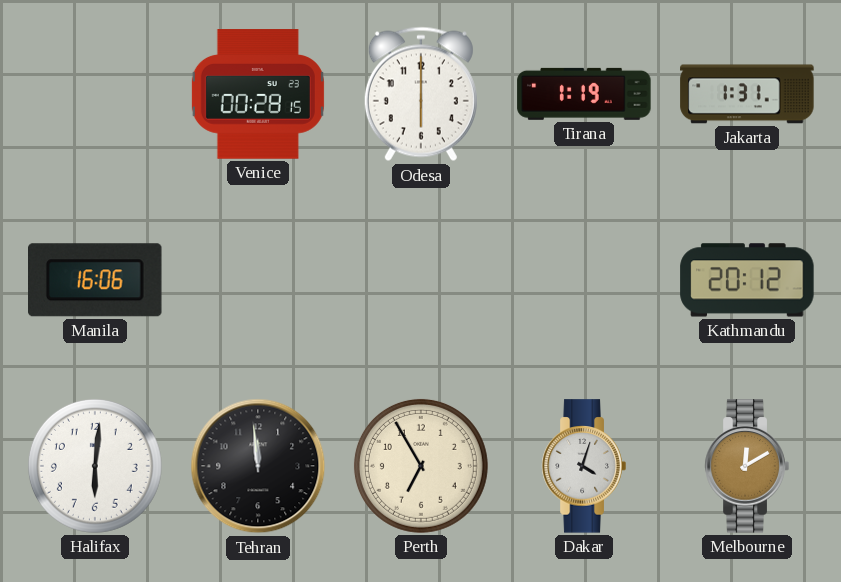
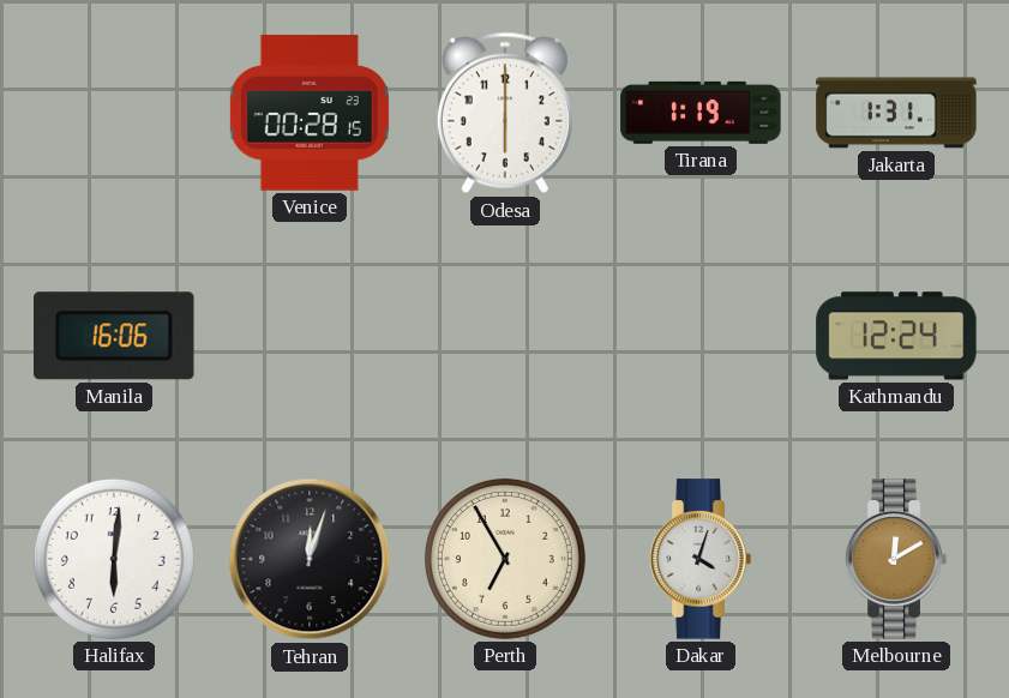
Kathmandu: 20:12 -> 12:24 (896, 336)
Tehran: 11:59 -> 12:03 (310, 559)
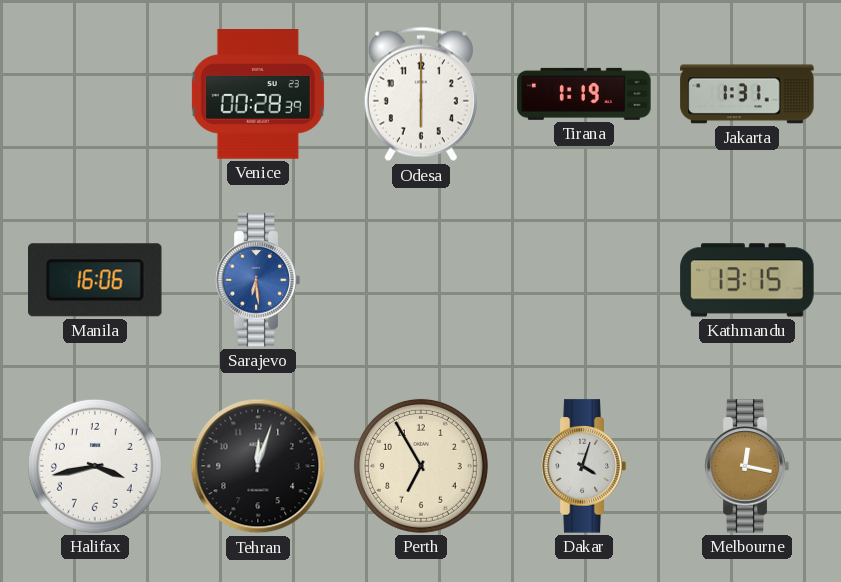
Venice: 00:28:15 -> 00:28:39 (258, 94)
Sarajevo: none -> 6:29 (258, 280)
Kathmandu: 12:24 -> 13:15 (747, 280)
Halifax: 6:01 -> 3:43 (95, 466)
Melbourne: 12:10 -> 12:17 (747, 466)
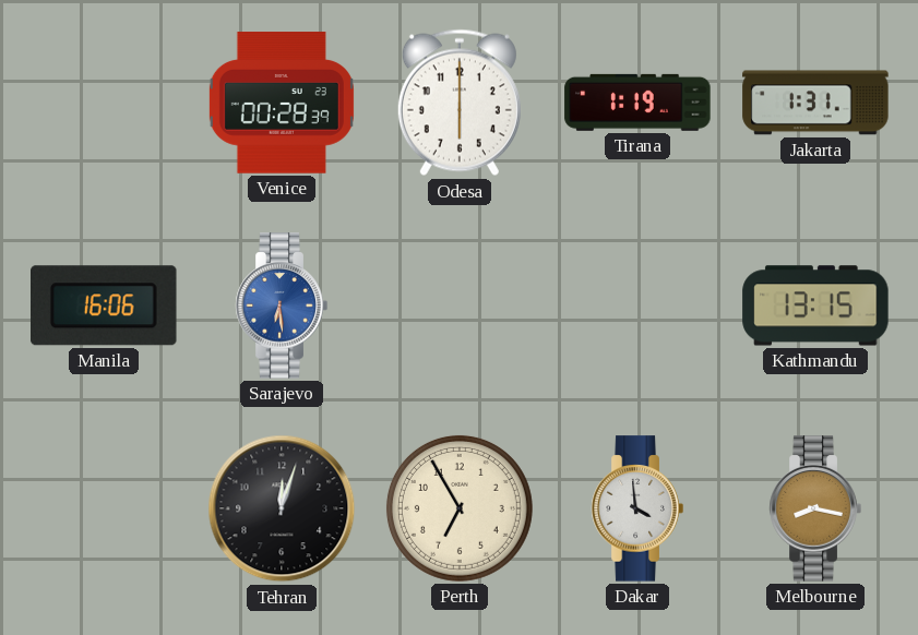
Halifax: 3:43 -> none (95, 466)
Dakar: 4:03 -> 3:59 (637, 508)
Melbourne: 12:17 -> 8:17 (815, 508)
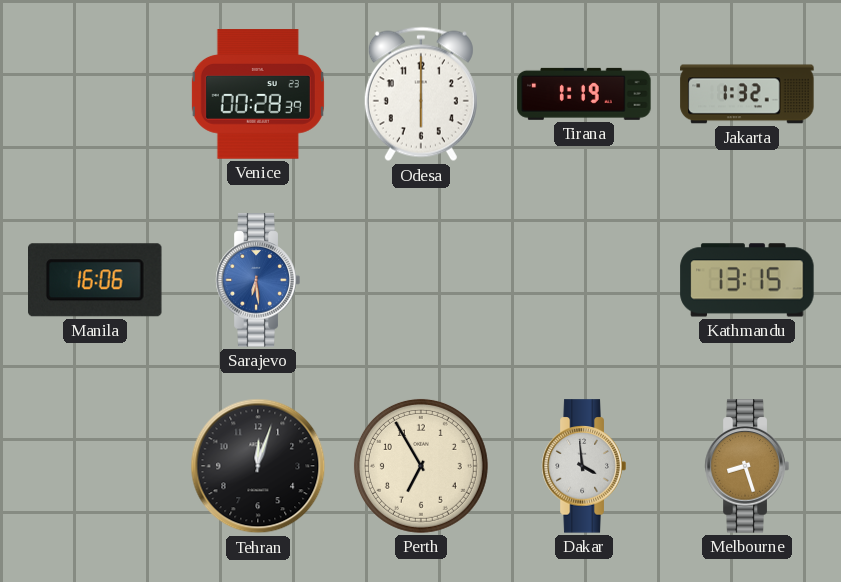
Jakarta: 1:31 -> 1:32 (747, 94)
Melbourne: 8:17 -> 8:27 (747, 466)
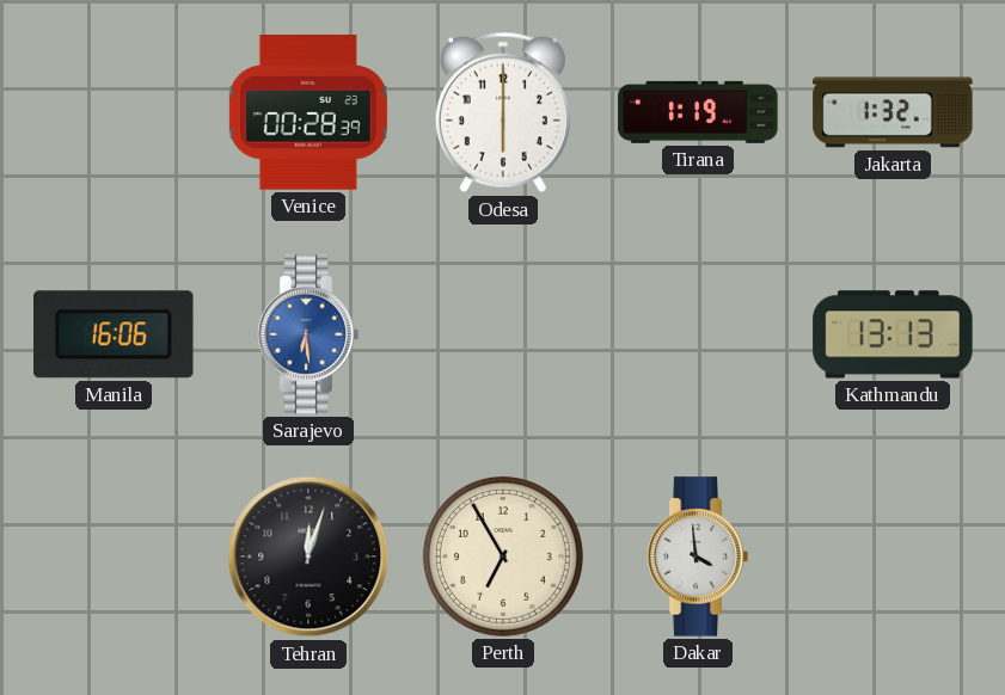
Kathmandu: 13:15 -> 13:13 (893, 334)
Melbourne: 8:27 -> none (747, 466)
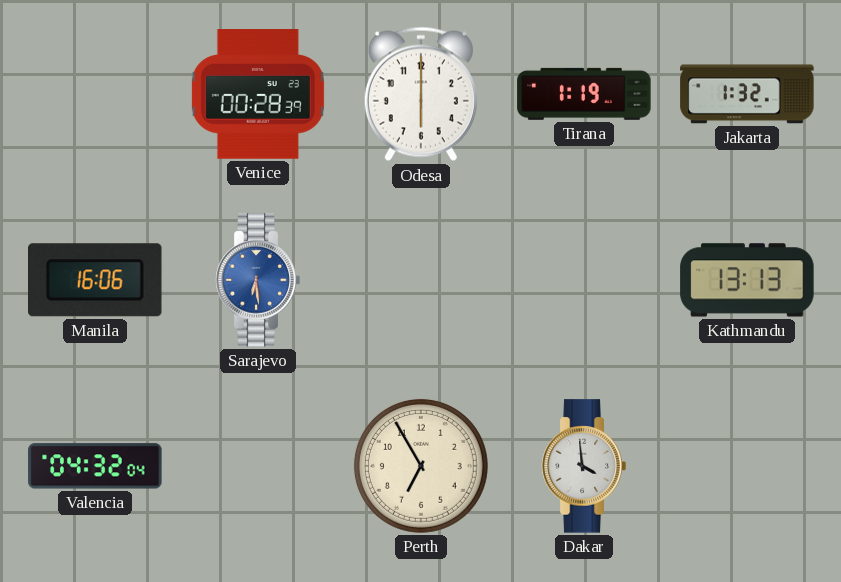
Valencia: none -> 04:32 (95, 466)
Tehran: 12:03 -> none (308, 556)
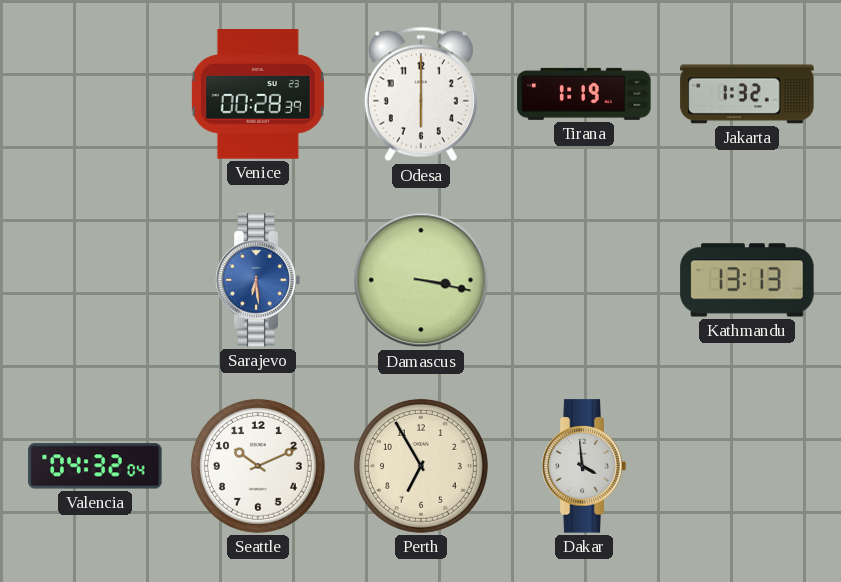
Manila: 16:06 -> none (96, 280)
Damascus: none -> 3:17 (421, 280)
Seattle: none -> 10:11 (258, 466)
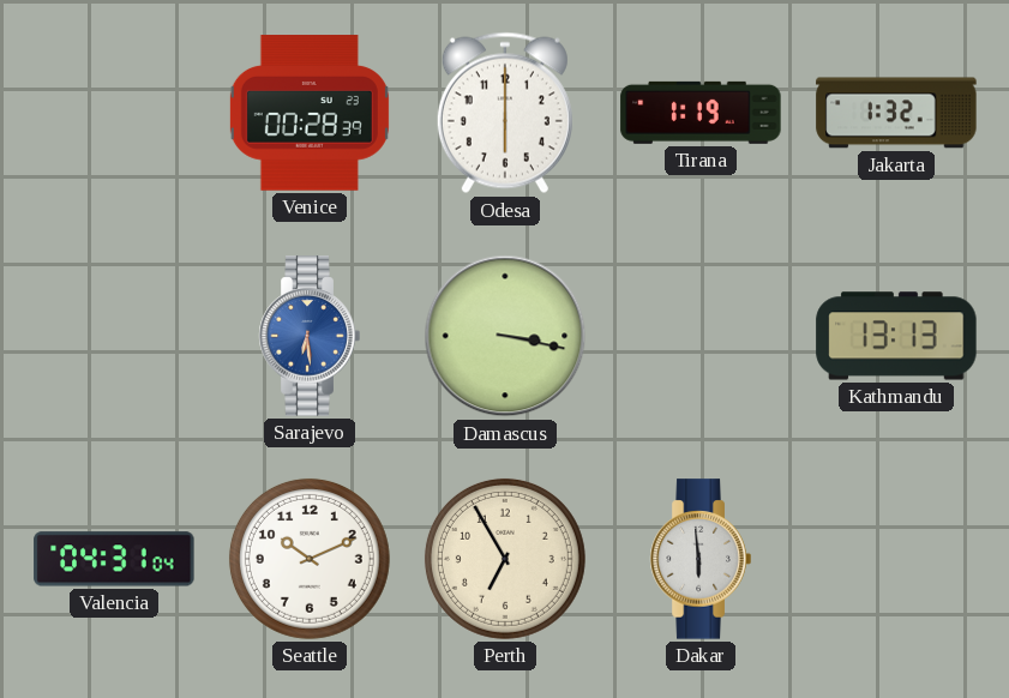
Valencia: 04:32 -> 04:31 (114, 559)
Dakar: 3:59 -> 5:59 (701, 559)
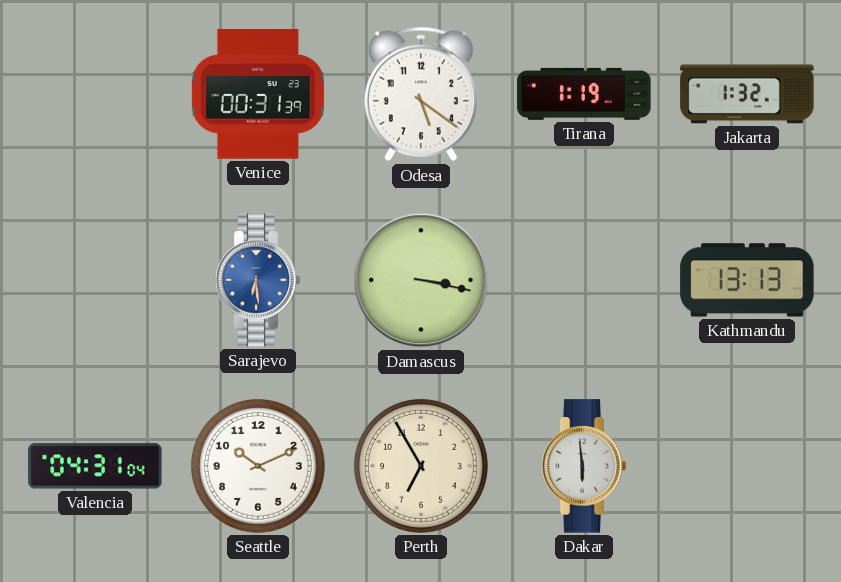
Venice: 00:28 -> 00:31 (258, 94)
Odesa: 6:00 -> 5:21 (421, 94)
